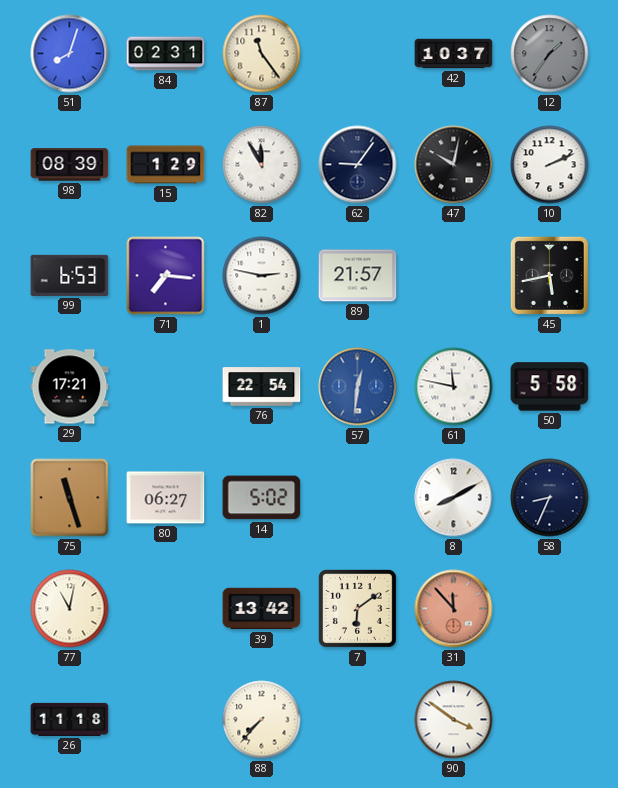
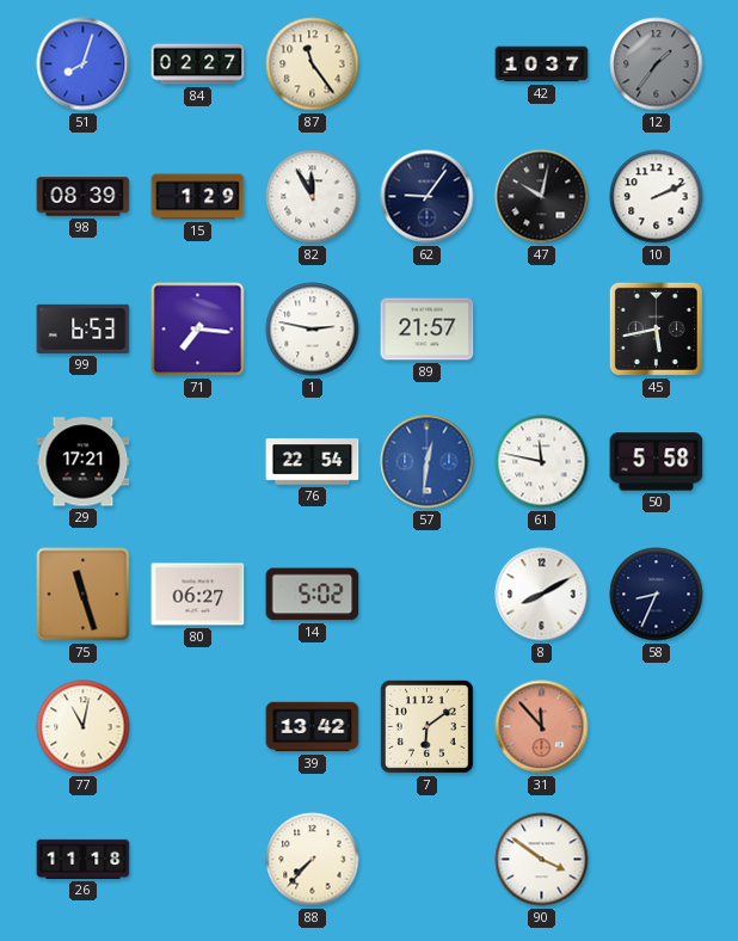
84: 02:31 -> 02:27 (198, 64)
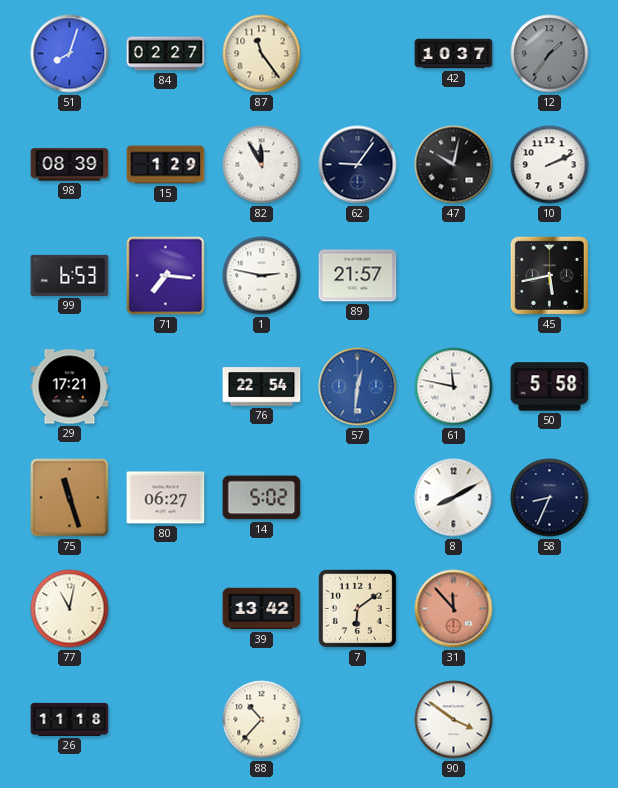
88: 7:37 -> 10:37 (262, 720)
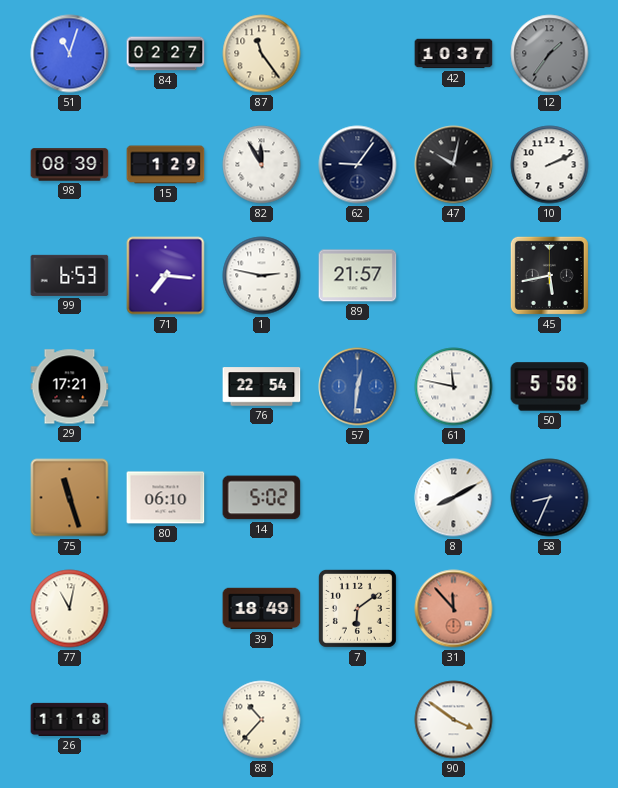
51: 8:03 -> 11:03 (70, 54)
80: 06:27 -> 06:10 (166, 498)
39: 13:42 -> 18:49 (262, 609)
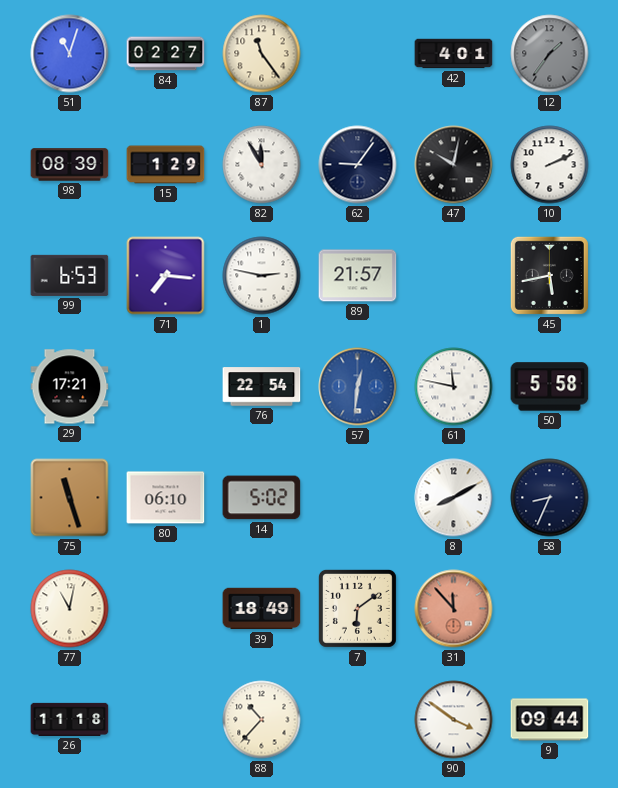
42: 10:37 -> 4:01 (454, 54)
9: none -> 09:44 (550, 720)
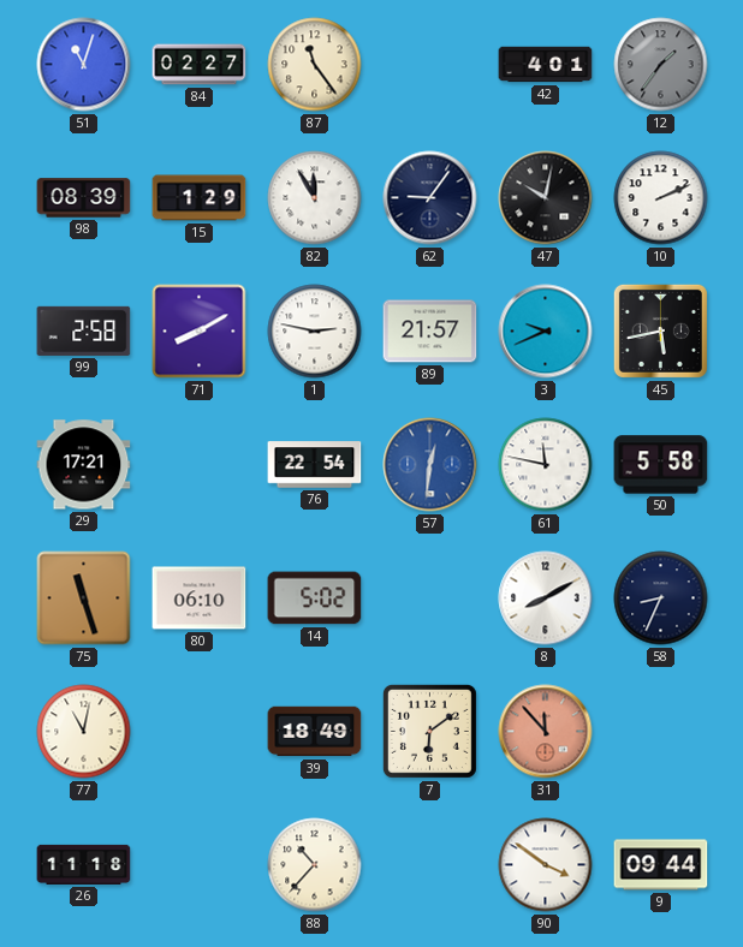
99: 6:53 -> 2:58 (84, 330)
71: 7:16 -> 8:10 (200, 332)
3: none -> 9:41 (546, 332)
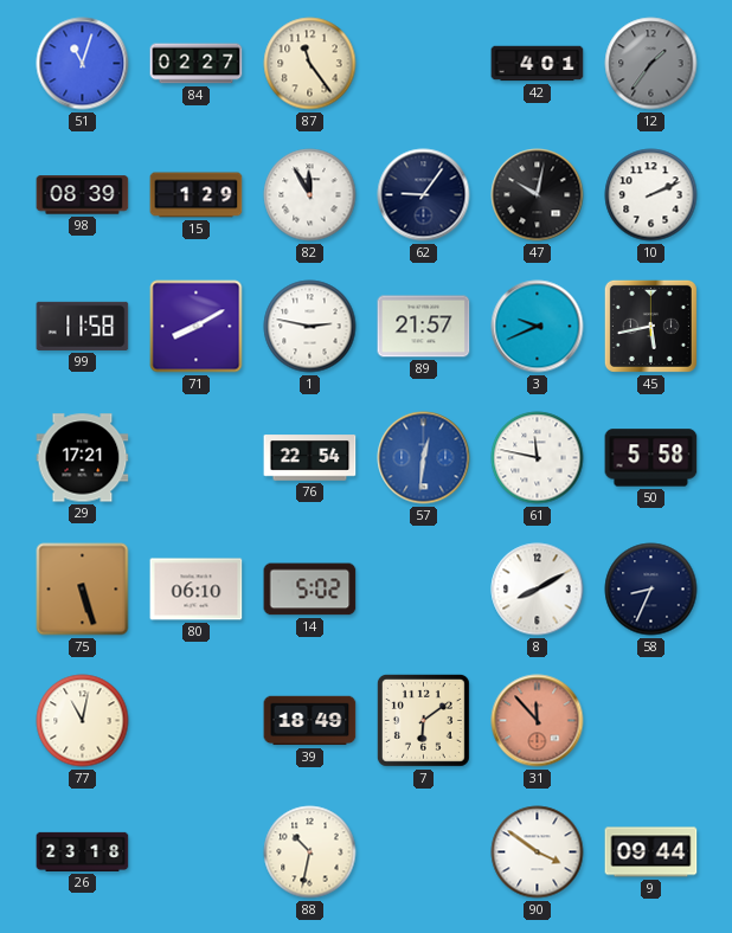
99: 2:58 -> 11:58 (83, 326)
75: 11:27 -> 5:27 (83, 590)
26: 11:18 -> 23:18 (83, 851)
88: 10:37 -> 10:32 (310, 852)
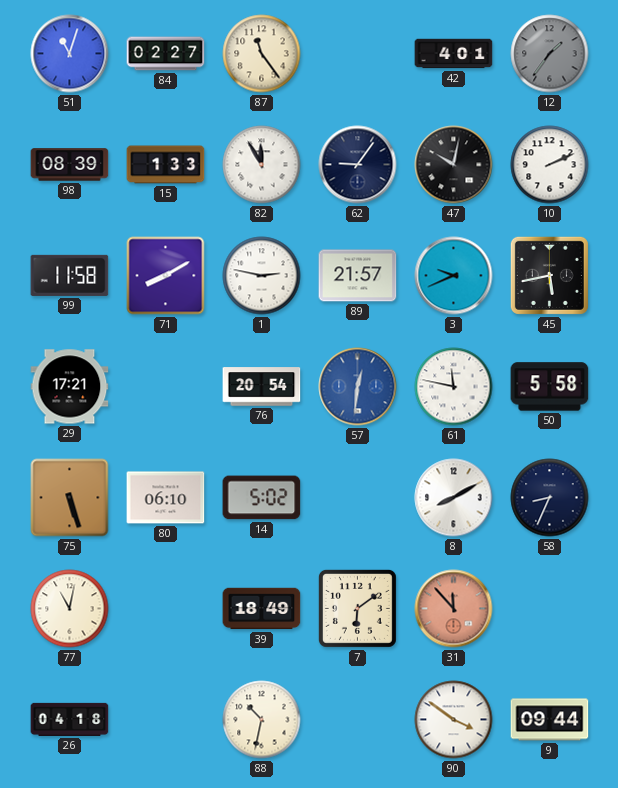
15: 1:29 -> 1:33 (166, 165)
76: 22:54 -> 20:54 (262, 387)
26: 23:18 -> 04:18 (70, 719)
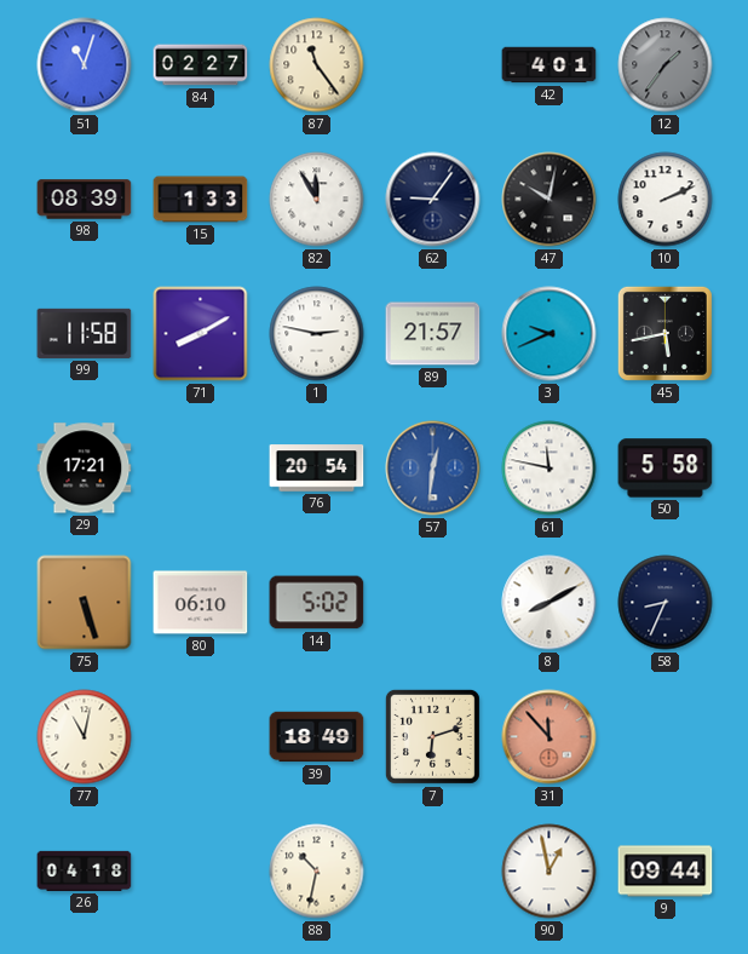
7: 6:09 -> 6:12 (432, 736)
90: 3:51 -> 12:58 (550, 872)
